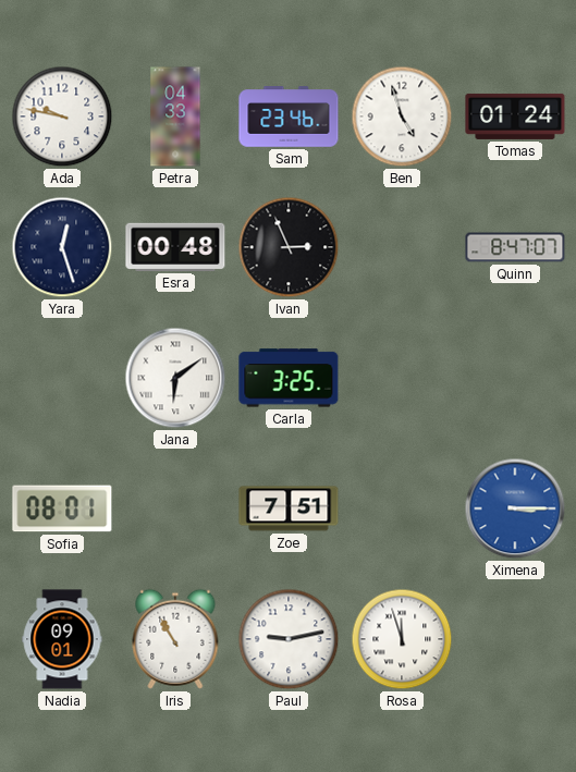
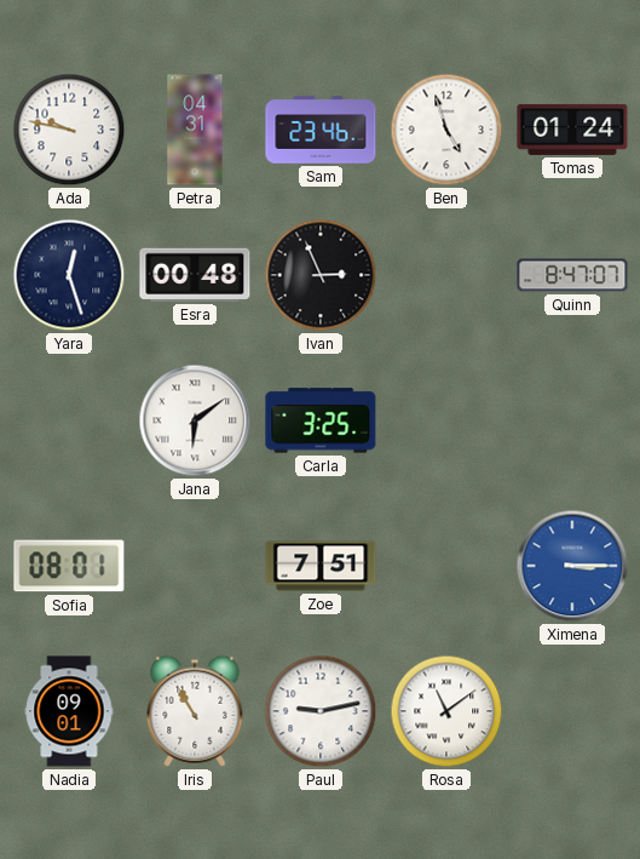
Petra: 04:33 -> 04:31 (195, 130)
Rosa: 11:57 -> 11:09 (446, 711)
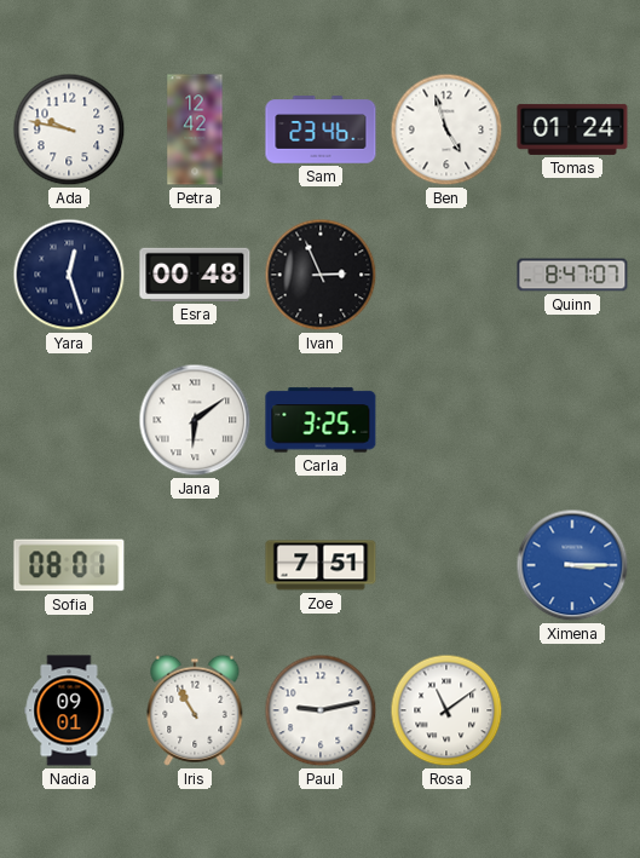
Petra: 04:31 -> 12:42 (195, 129)
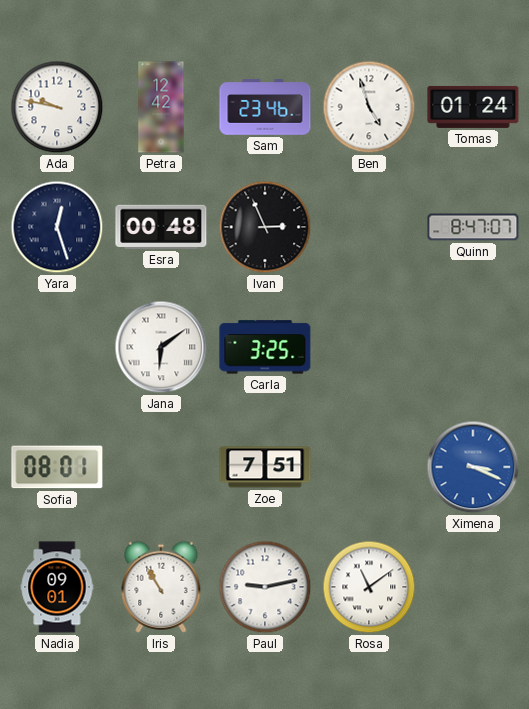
Ximena: 3:15 -> 3:19 (473, 467)
